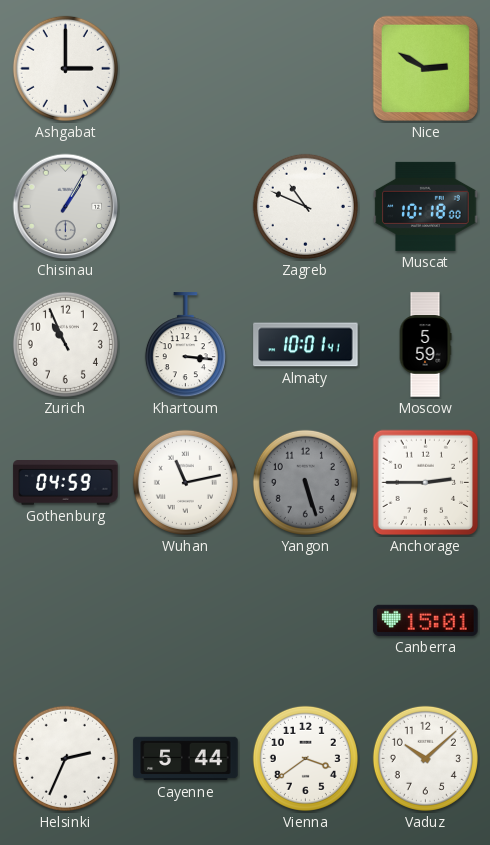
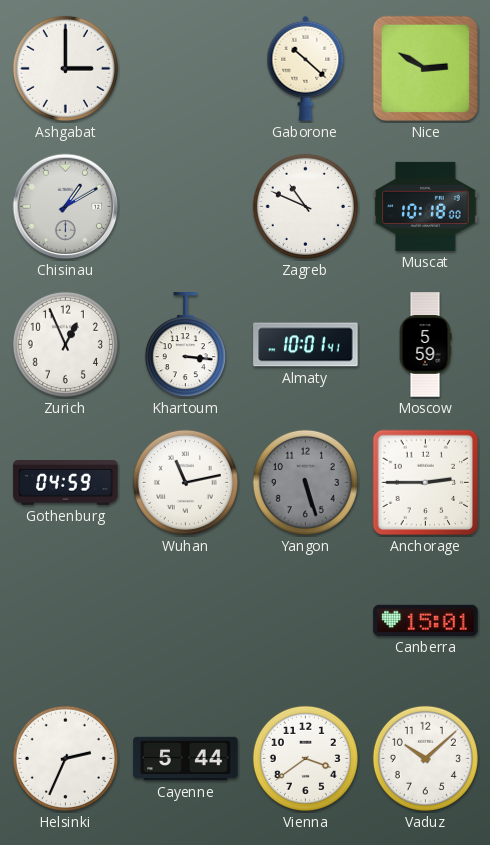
Gaborone: none -> 10:22 (306, 68)
Chisinau: 1:05 -> 1:10 (66, 207)
Zurich: 10:56 -> 12:56 (65, 344)
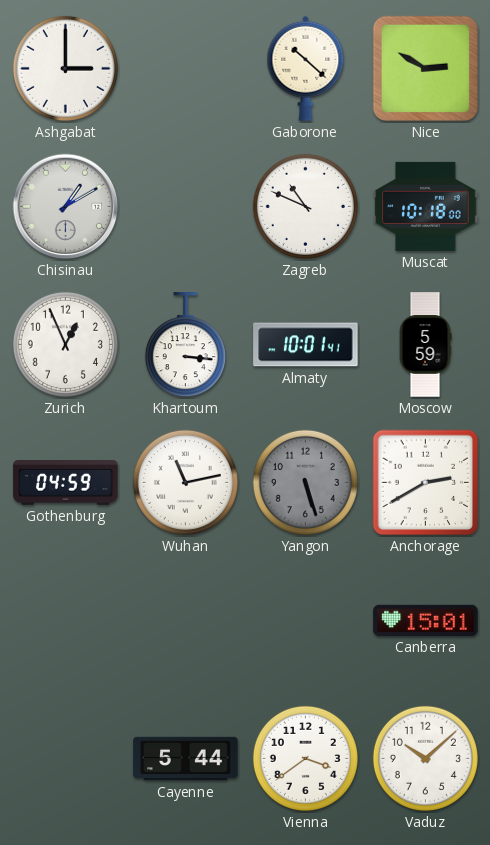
Anchorage: 2:45 -> 2:40 (426, 483)
Helsinki: 2:34 -> none (65, 758)
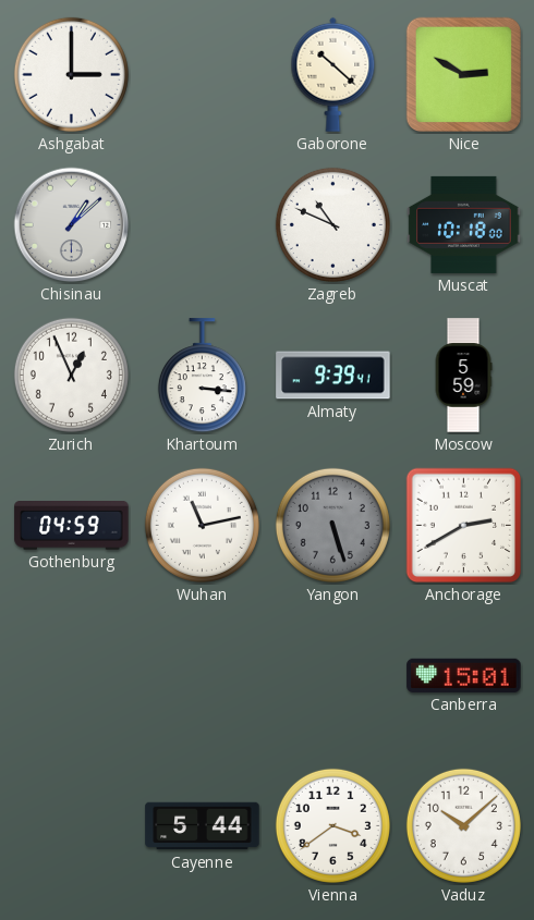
Chisinau: 1:10 -> 1:08 (72, 225)
Almaty: 10:01 -> 9:39 (333, 376)
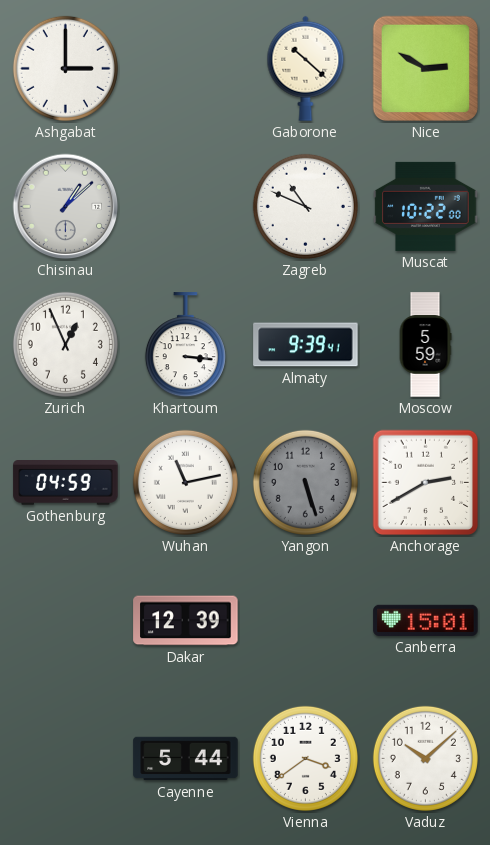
Muscat: 10:18 -> 10:22 (426, 206)
Dakar: none -> 12:39 (186, 621)
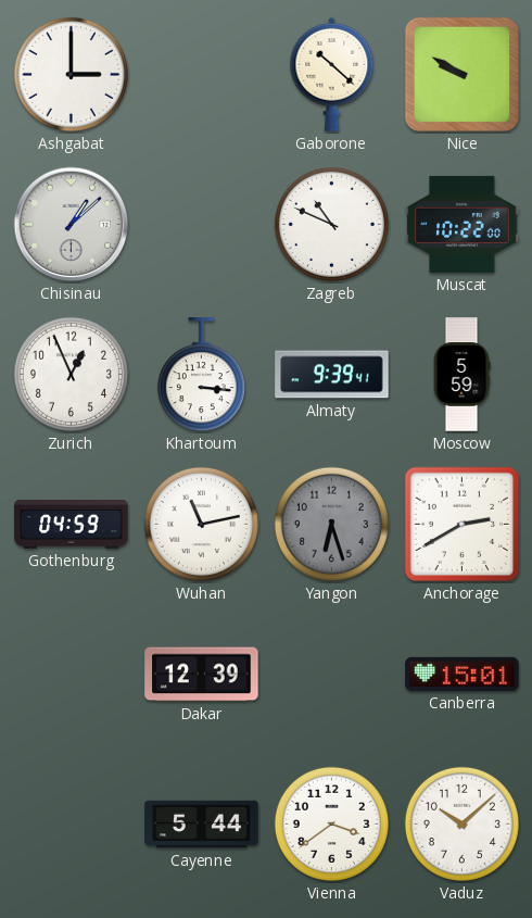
Nice: 2:50 -> 9:50 (461, 74)
Yangon: 5:27 -> 6:27 (331, 524)
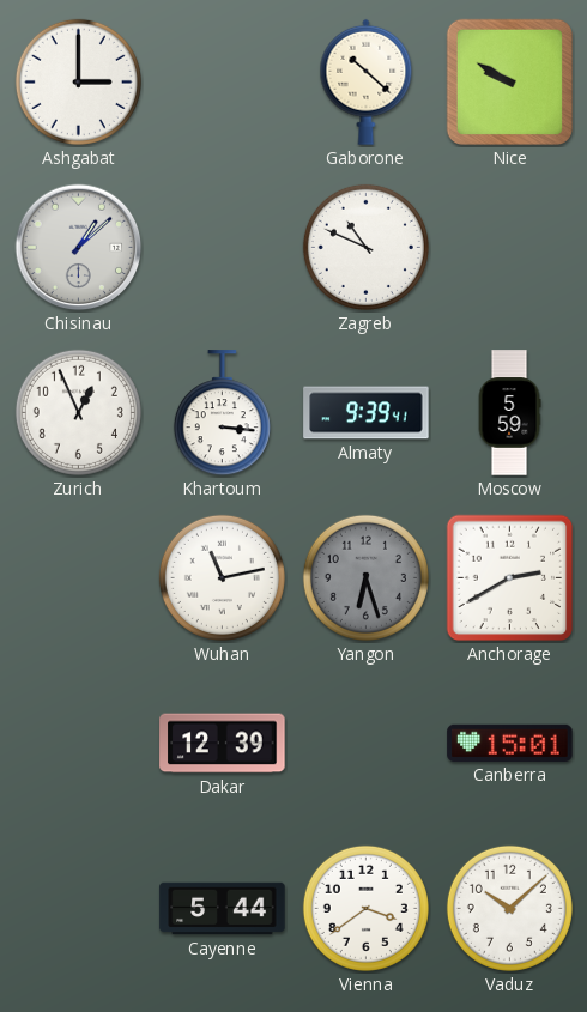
Muscat: 10:22 -> none (463, 224)
Gothenburg: 04:59 -> none (72, 525)
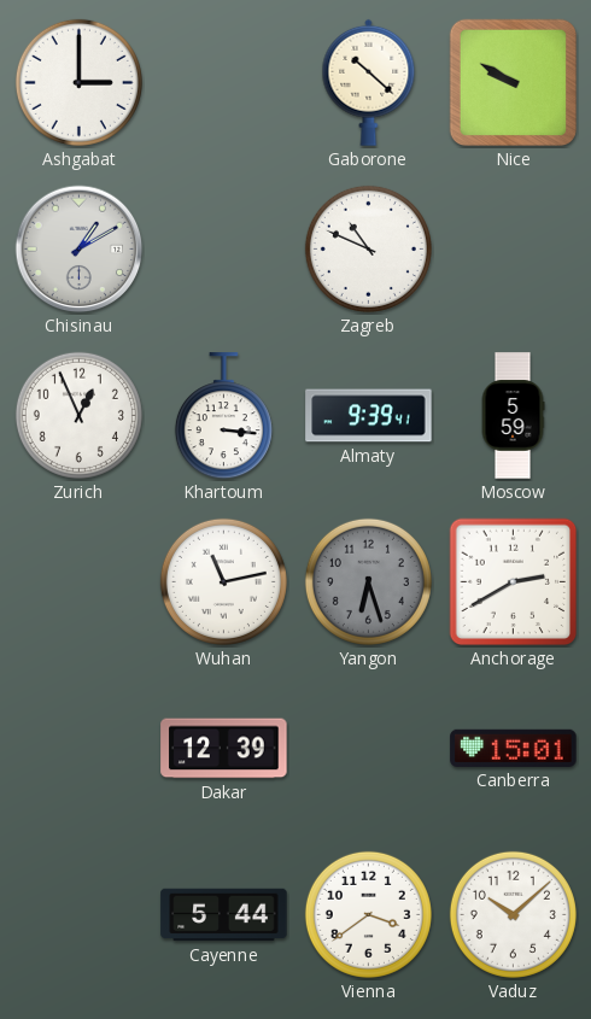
Chisinau: 1:08 -> 1:10 (80, 250)
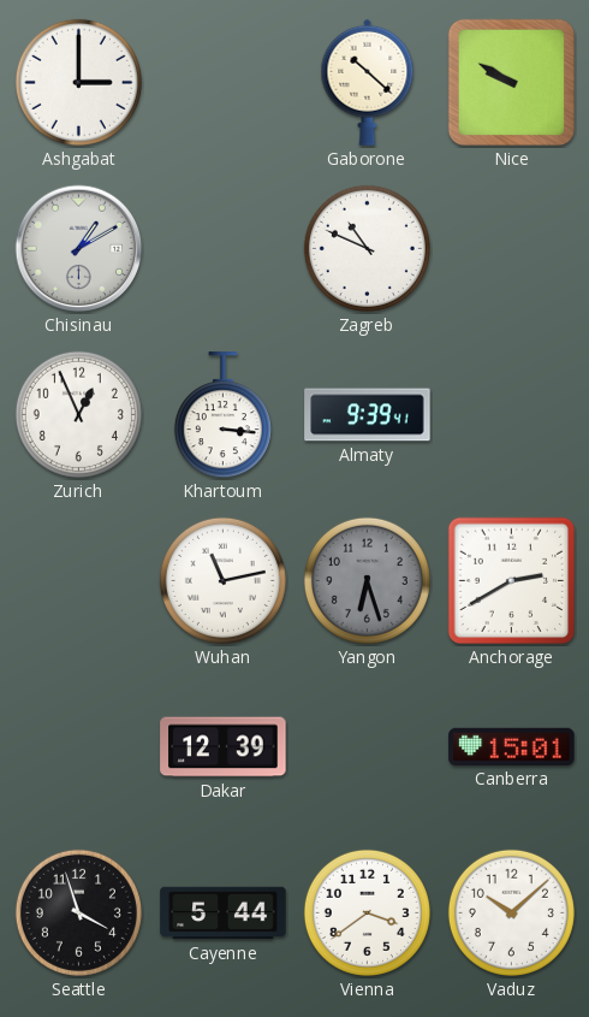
Moscow: 5:59 -> none (513, 416)
Seattle: none -> 3:57 (78, 912)
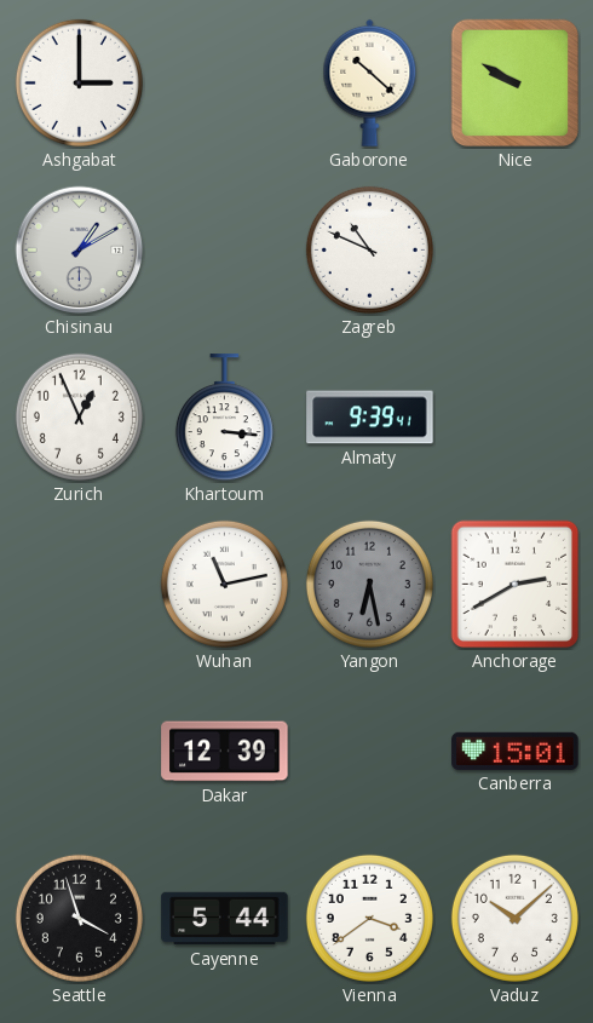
Yangon: 6:27 -> 6:28 (369, 584)
